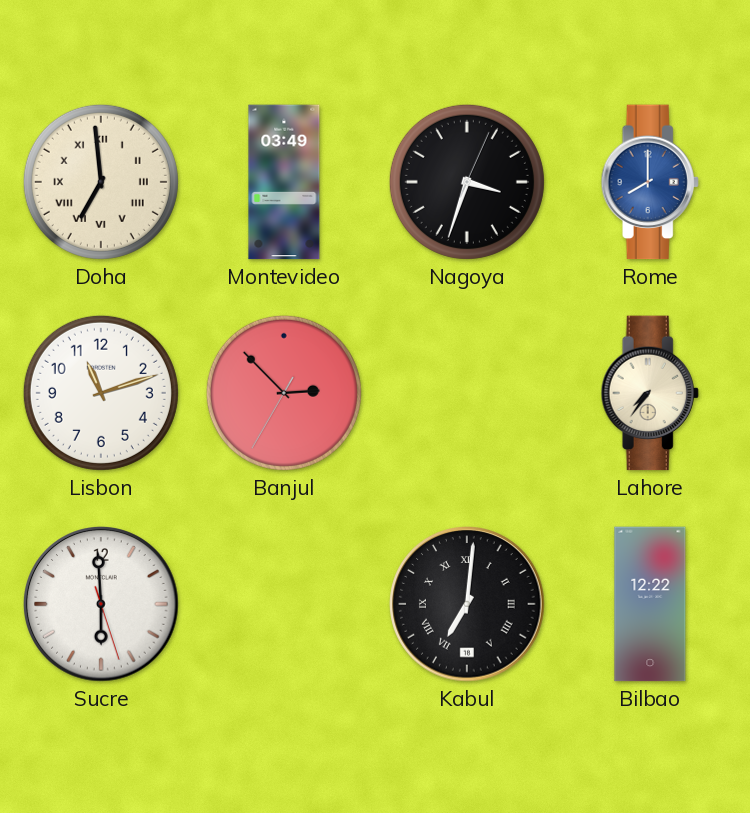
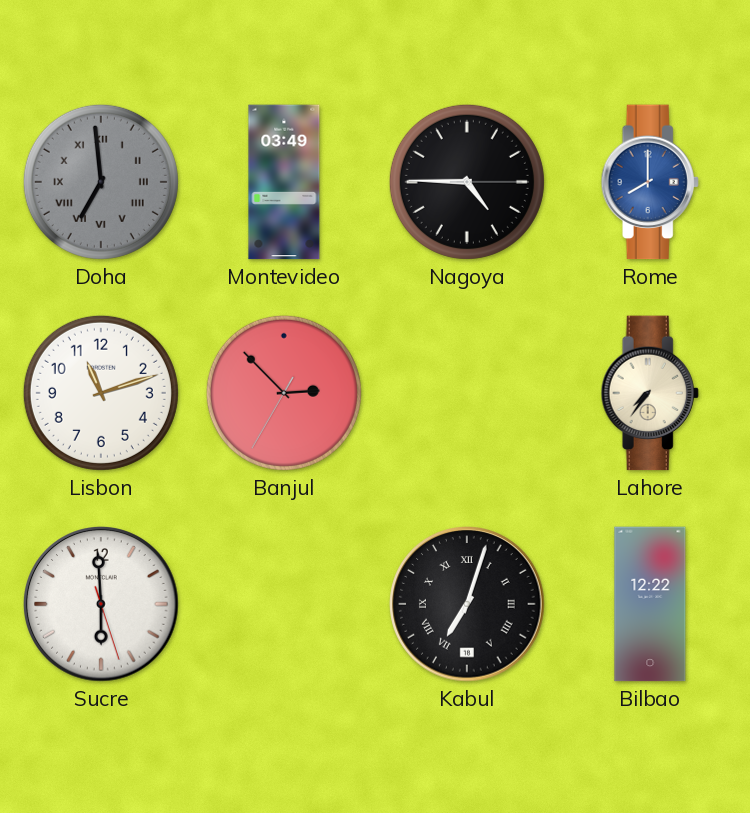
Doha dial: cream -> grey (101, 182)
Nagoya: 3:33 -> 4:45 (467, 182)
Kabul: 7:01 -> 7:03 (467, 604)
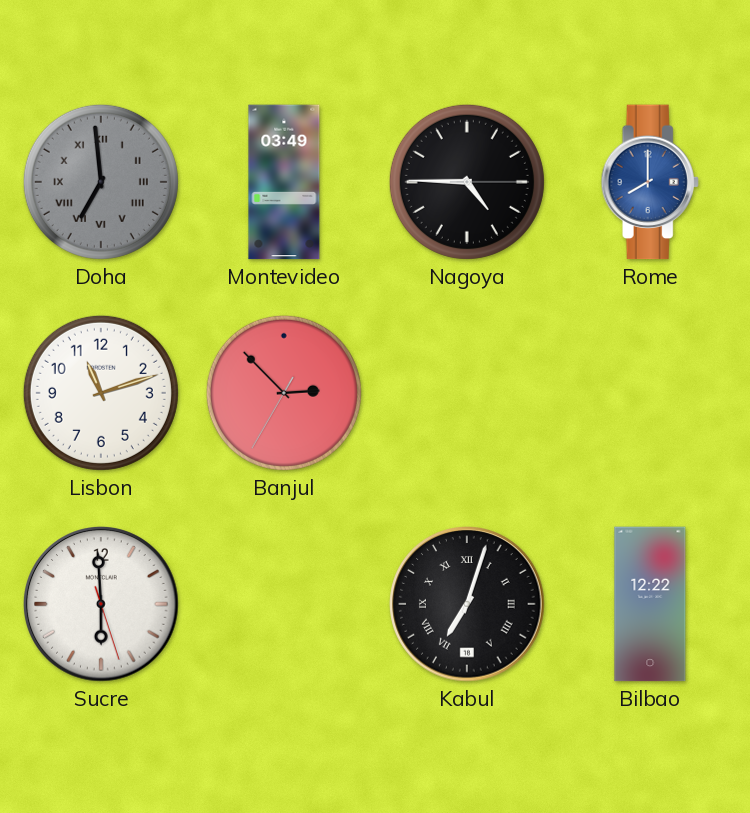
Lahore: 7:36 -> none (650, 393)
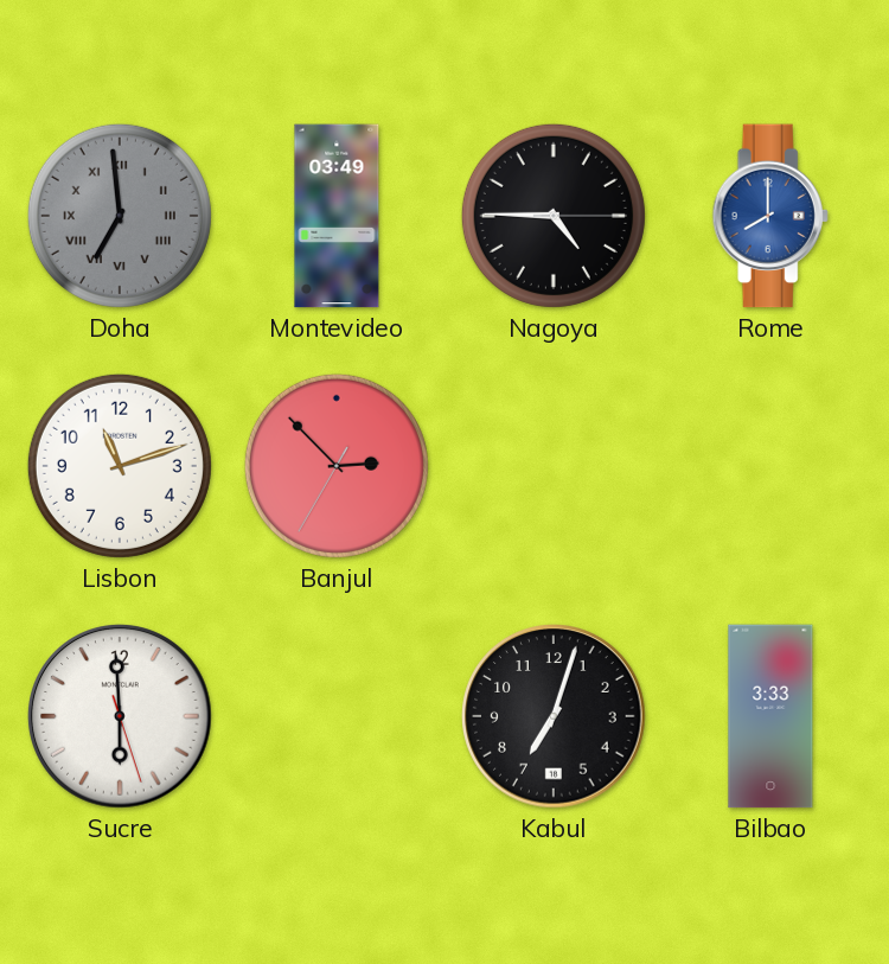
Kabul numerals: Roman -> Arabic (554, 716)
Bilbao: 12:22 -> 3:33 (770, 716)
